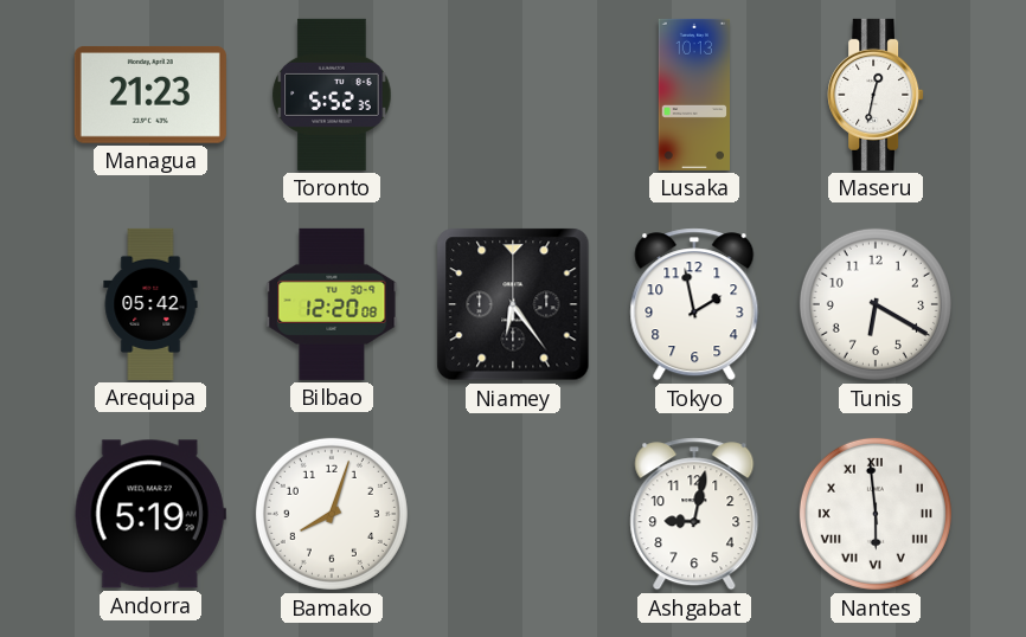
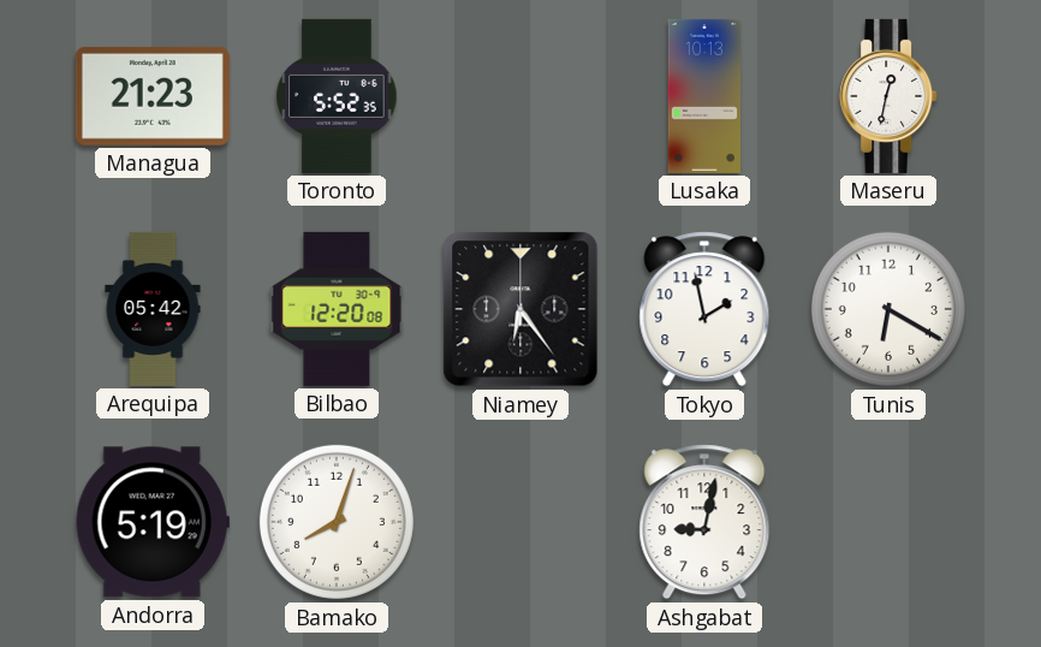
Nantes: 5:59 -> none (876, 514)
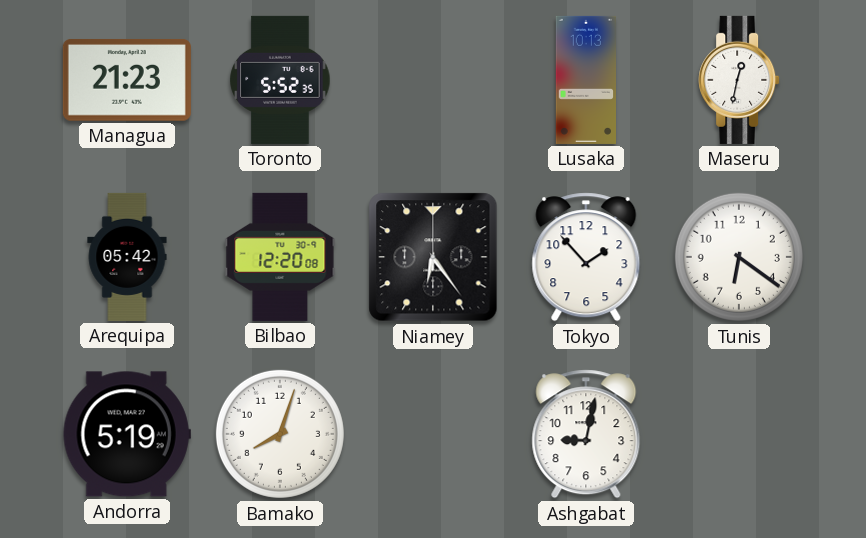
Tokyo: 1:58 -> 1:53 (586, 257)
Tunis: 6:20 -> 6:21 (739, 257)
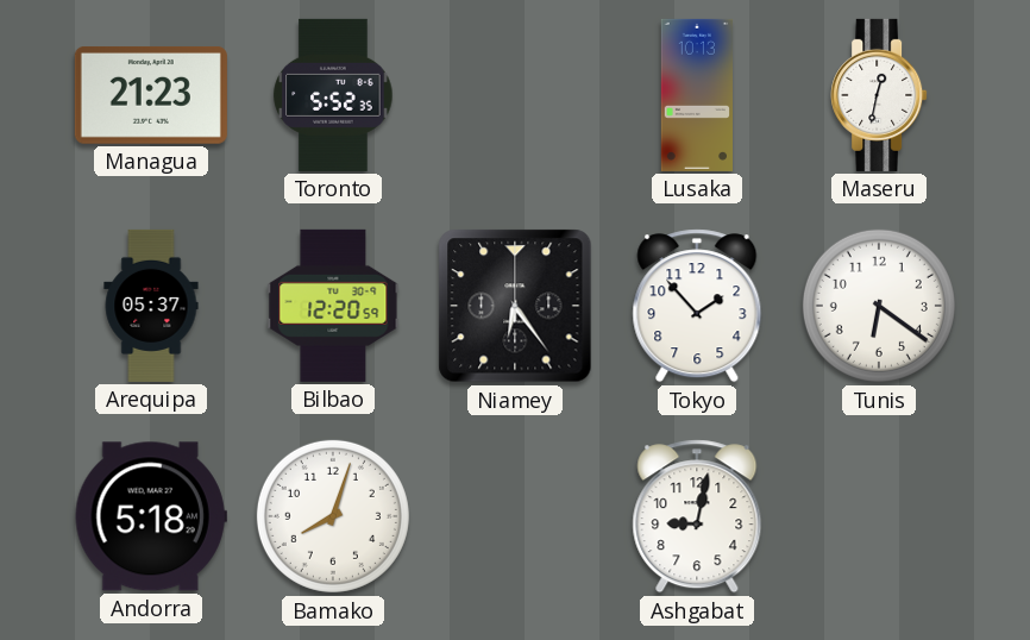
Arequipa: 05:42 -> 05:37 (151, 306)
Bilbao: 12:20:08 -> 12:20:59 (333, 306)
Andorra: 5:19 -> 5:18 (151, 516)
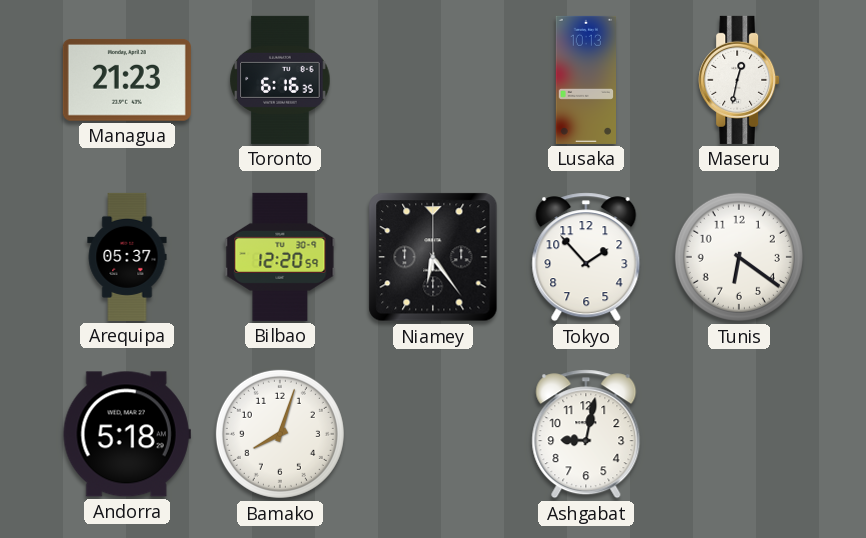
Toronto: 5:52 -> 6:16 (280, 80)
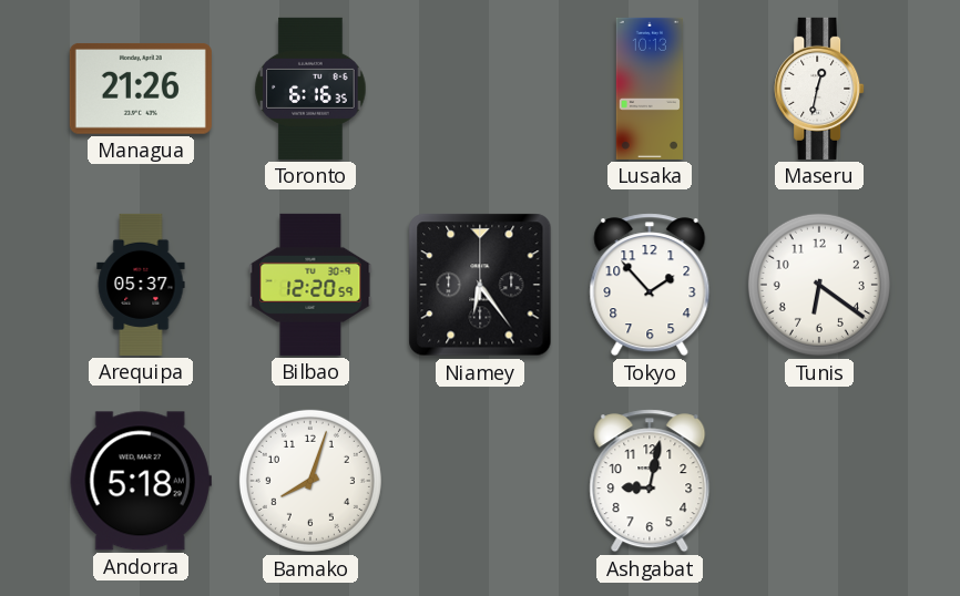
Managua: 21:23 -> 21:26 (141, 89)
